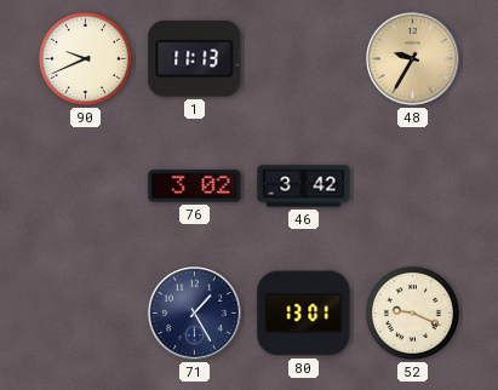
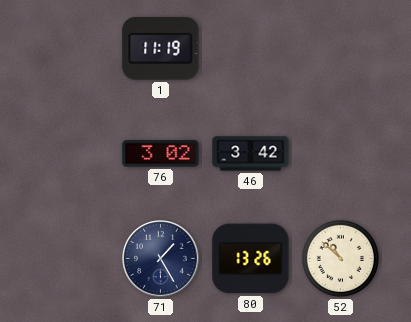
90: 9:41 -> none (85, 58)
1: 11:13 -> 11:19 (161, 48)
48: 9:35 -> none (413, 59)
80: 13:01 -> 13:26 (251, 259)
52: 9:19 -> 10:52 (340, 258)
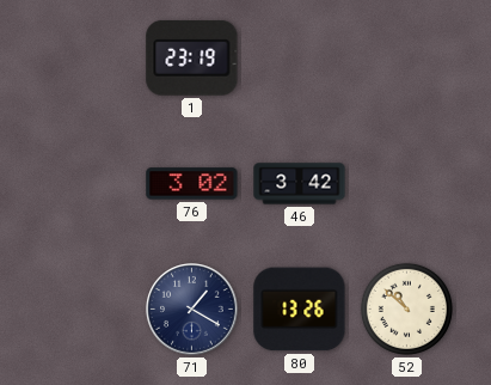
1: 11:19 -> 23:19 (192, 57)
71: 1:25 -> 1:20 (192, 310)
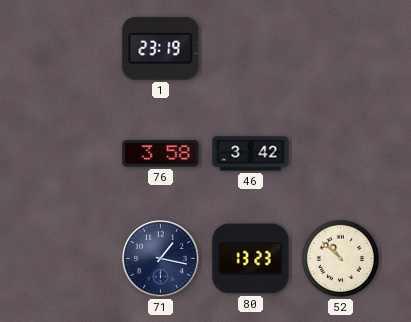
76: 3:02 -> 3:58 (161, 154)
71: 1:20 -> 1:17 (161, 259)
80: 13:26 -> 13:23 (251, 259)
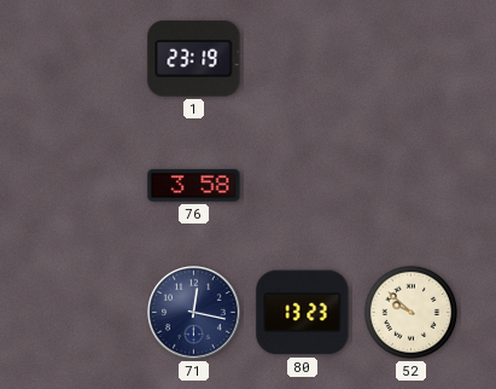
46: 3:42 -> none (251, 154)
71: 1:17 -> 12:17 (194, 313)
52: 10:52 -> 9:52 (410, 312)
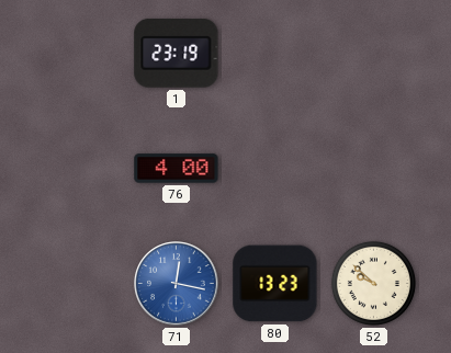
76: 3:58 -> 4:00 (177, 169)
71 dial: navy -> blue (177, 284)
